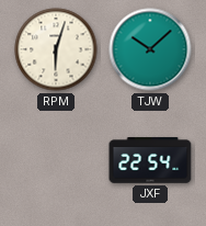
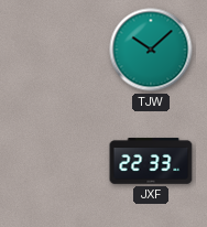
RPM: 6:03 -> none (56, 49)
JXF: 22:54 -> 22:33 (151, 161)
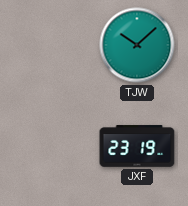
JXF: 22:33 -> 23:19 (137, 146)
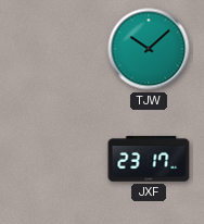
JXF: 23:19 -> 23:17 (149, 159)
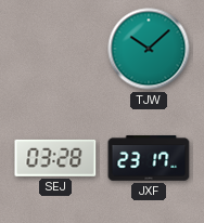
SEJ: none -> 03:28 (55, 158)
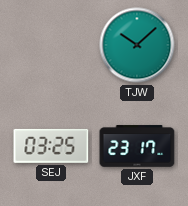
SEJ: 03:28 -> 03:25 (51, 146)
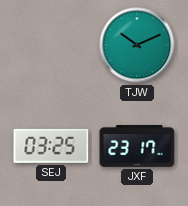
TJW: 10:08 -> 10:11 (137, 45)
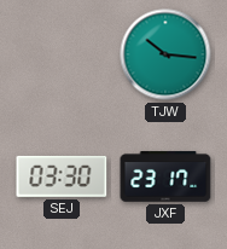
TJW: 10:11 -> 10:16 (165, 54)
SEJ: 03:25 -> 03:30 (62, 176)
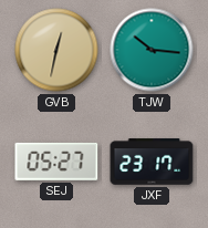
GVB: none -> 12:32 (56, 50)
SEJ: 03:30 -> 05:27 (56, 162)
